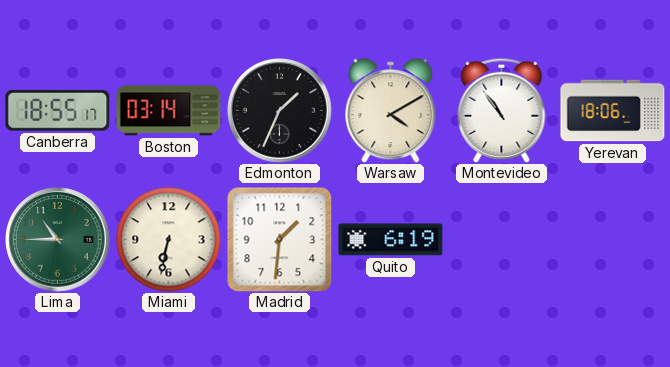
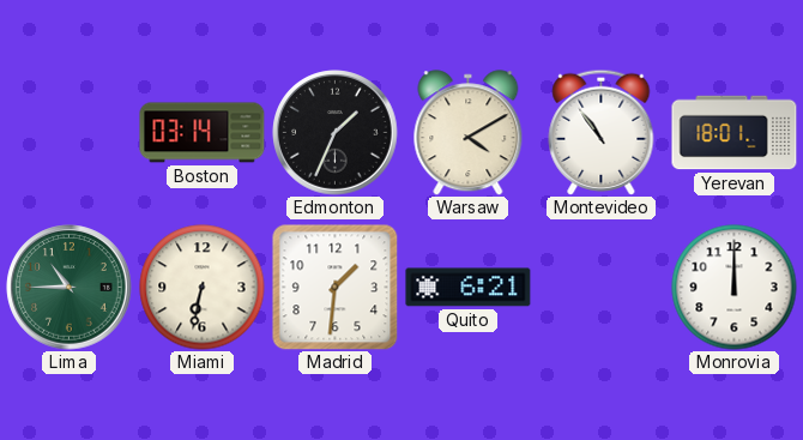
Canberra: 18:55 -> none (58, 110)
Yerevan: 18:06 -> 18:01 (735, 133)
Quito: 6:19 -> 6:21 (469, 288)
Monrovia: none -> 12:00 (735, 288)
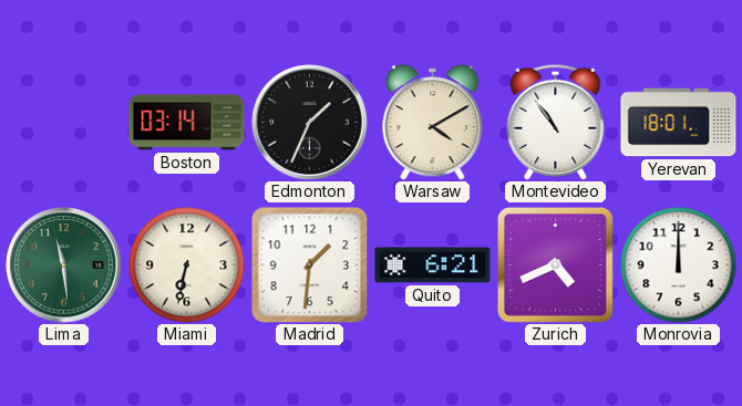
Lima: 10:45 -> 11:29 (64, 266)
Zurich: none -> 4:41 (555, 264)
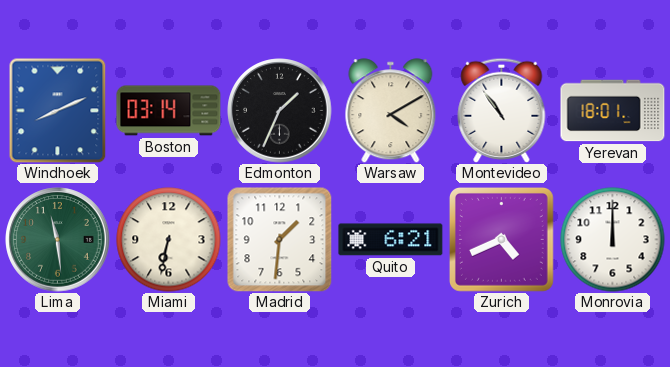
Windhoek: none -> 8:11 (58, 110)
